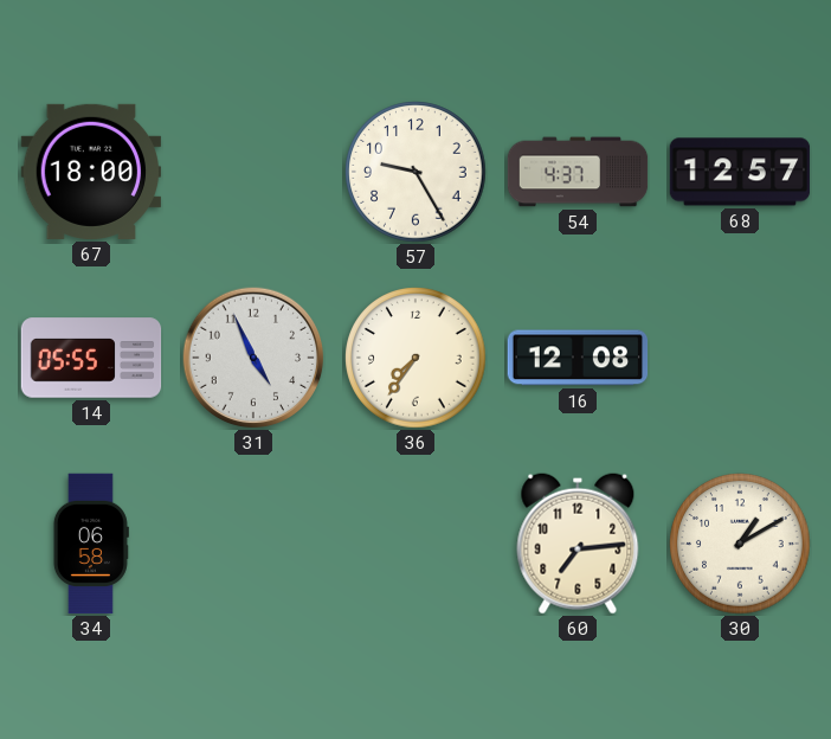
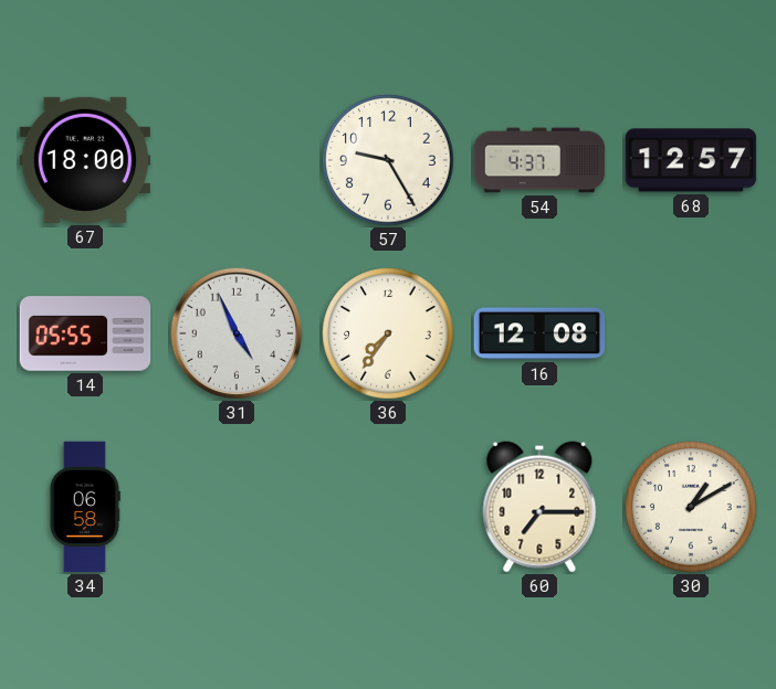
60: 7:14 -> 7:15 (539, 507)
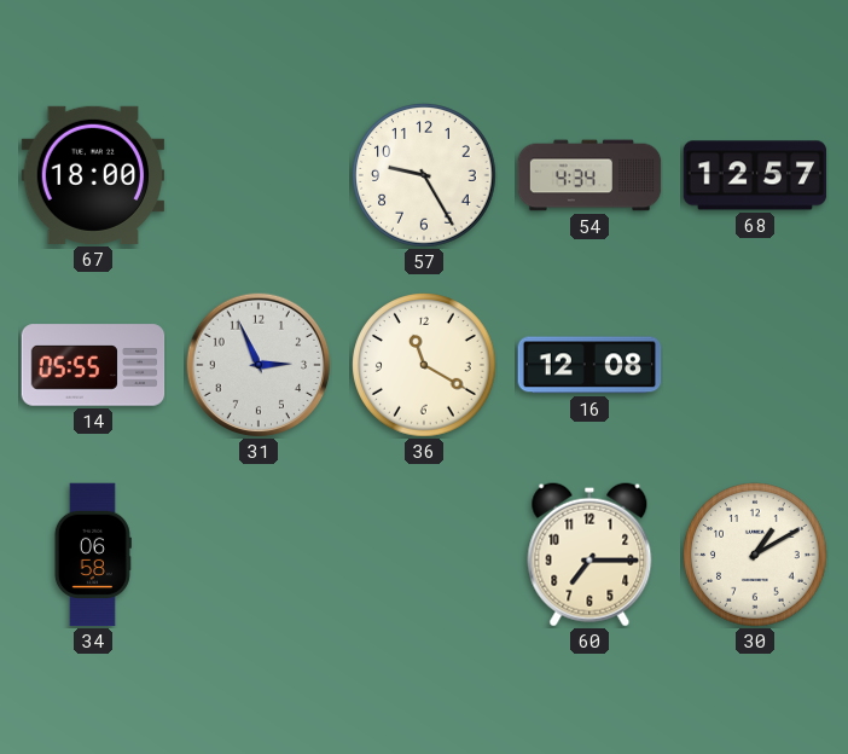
54: 4:37 -> 4:34 (589, 175)
31: 4:56 -> 2:56 (259, 365)
36: 7:36 -> 11:20 (424, 365)
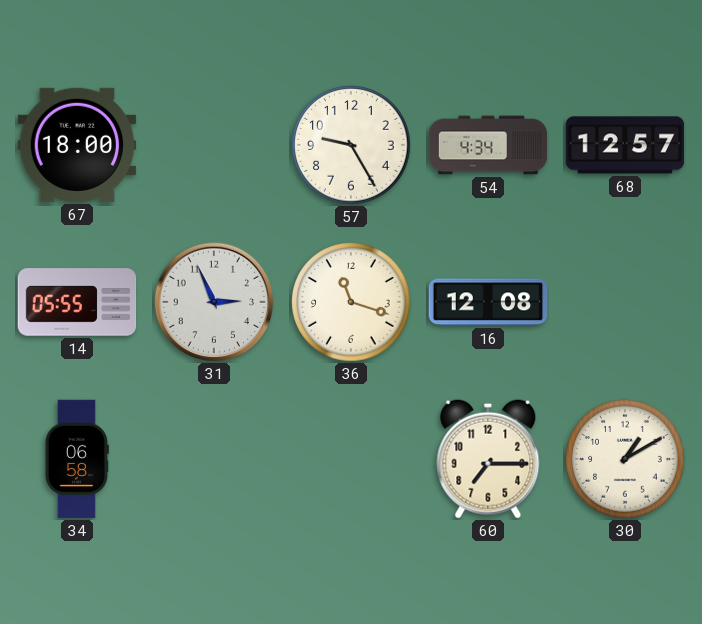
36: 11:20 -> 11:18 (351, 302)
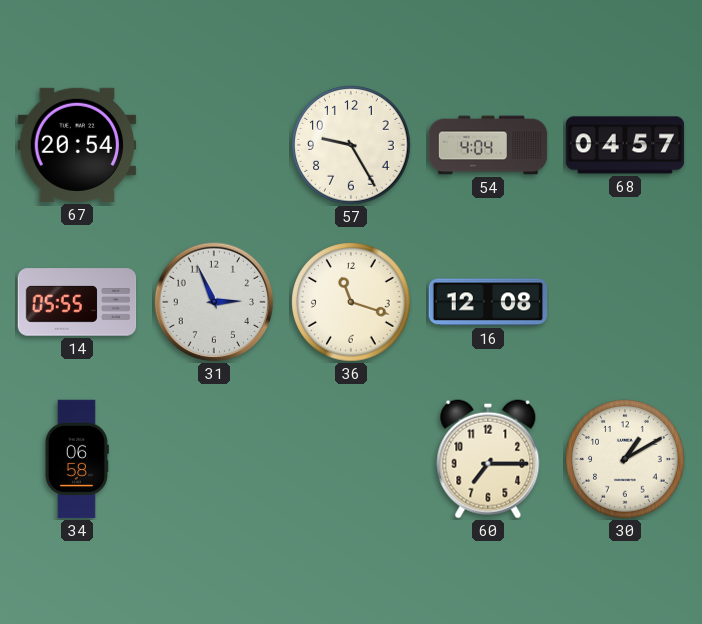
67: 18:00 -> 20:54 (77, 145)
54: 4:34 -> 4:04 (488, 145)
68: 12:57 -> 04:57 (625, 145)
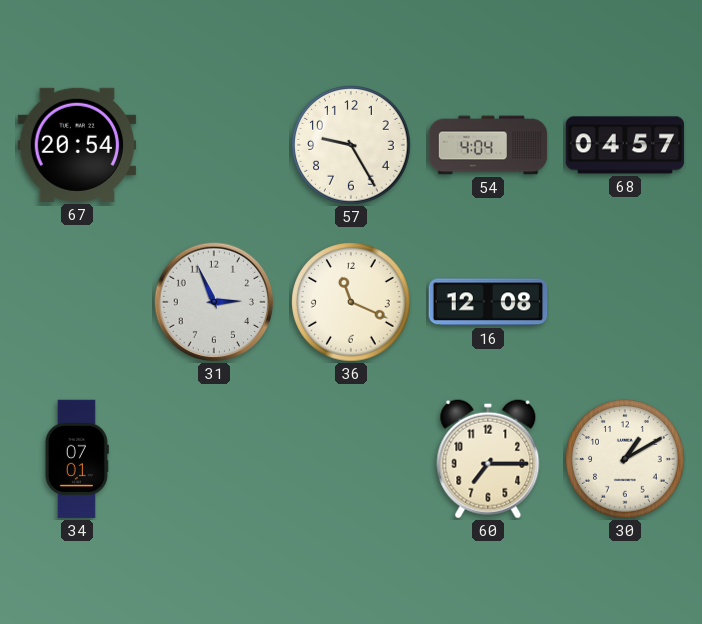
14: 05:55 -> none (77, 302)
36: 11:18 -> 11:19 (351, 302)
34: 06:58 -> 07:01 (77, 459)
